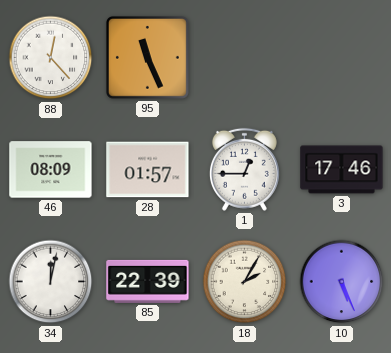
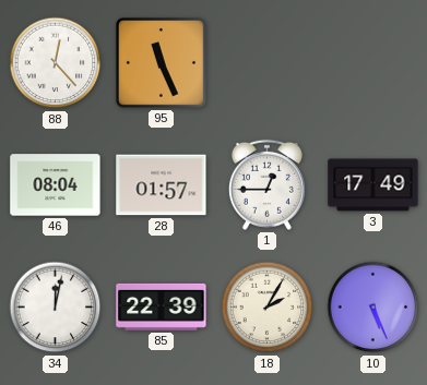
46: 08:09 -> 08:04 (56, 185)
3: 17:46 -> 17:49 (373, 185)
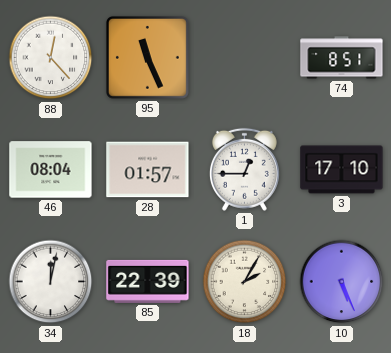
74: none -> 8:51 (342, 58)
3: 17:49 -> 17:10 (342, 170)
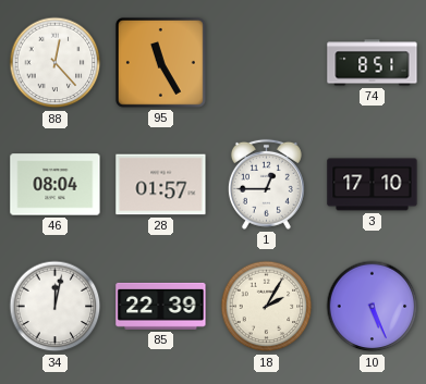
95: 11:26 -> 11:25 (161, 63)
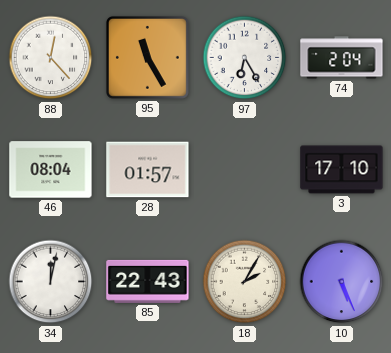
97: none -> 6:25 (245, 58)
74: 8:51 -> 2:04 (342, 58)
1: 12:45 -> none (266, 184)
85: 22:39 -> 22:43 (148, 281)
